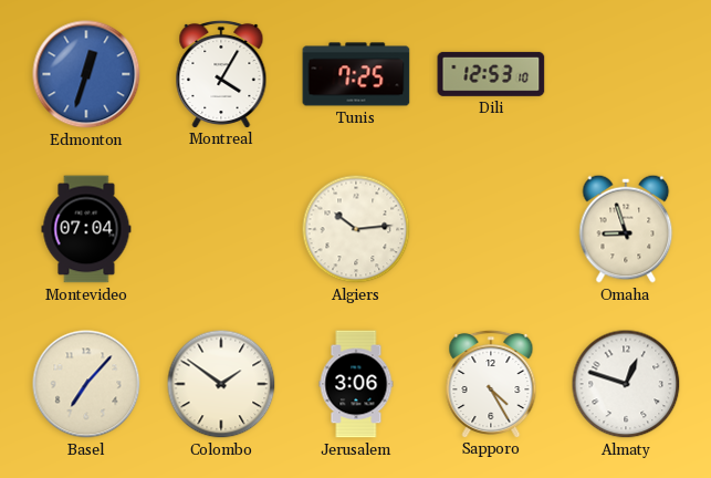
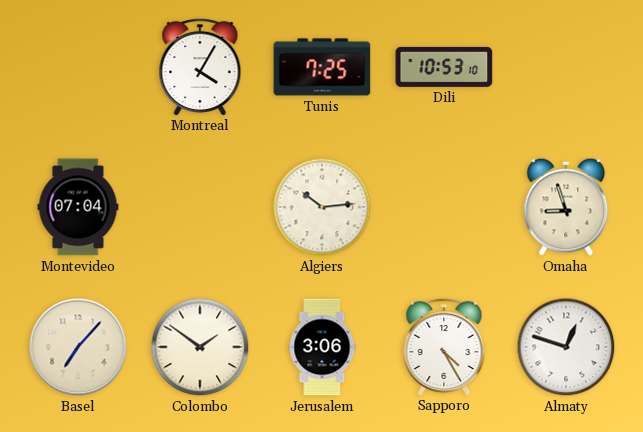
Edmonton: 12:33 -> none (86, 74)
Dili: 12:53 -> 10:53 (444, 67)
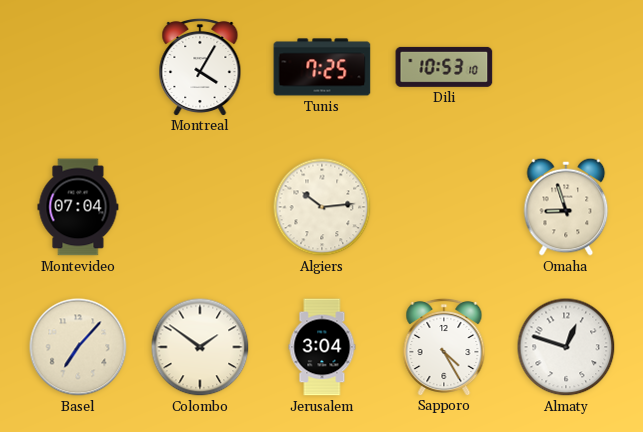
Jerusalem: 3:06 -> 3:04 (322, 347)
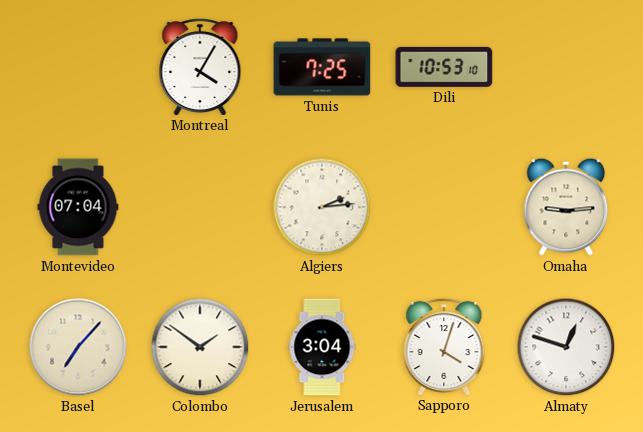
Algiers: 10:14 -> 2:14 (322, 207)
Omaha: 8:57 -> 9:14 (566, 207)
Sapporo: 4:25 -> 4:03 (444, 346)
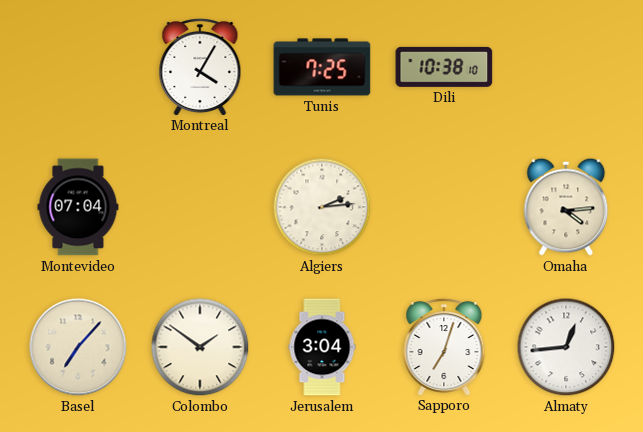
Dili: 10:53 -> 10:38 (444, 67)
Omaha: 9:14 -> 4:14 (566, 207)
Sapporo: 4:03 -> 7:03 (444, 346)
Almaty: 12:48 -> 12:44 (566, 347)
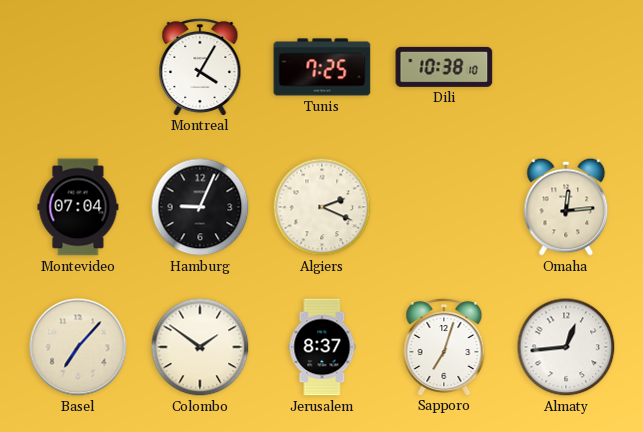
Hamburg: none -> 9:04 (200, 207)
Algiers: 2:14 -> 2:19 (322, 207)
Omaha: 4:14 -> 12:14 (566, 207)
Jerusalem: 3:04 -> 8:37 (322, 347)
